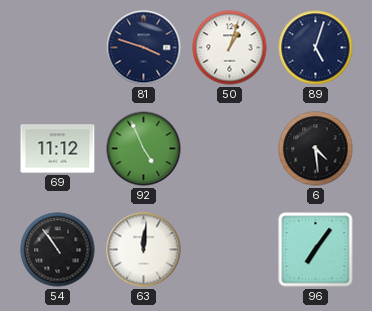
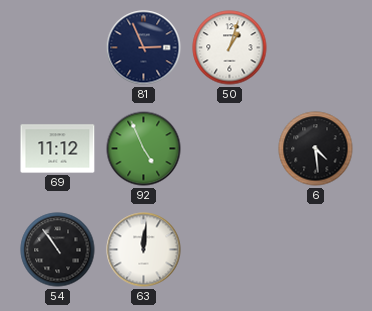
81: 3:48 -> 2:56 (144, 48)
89: 5:03 -> none (316, 48)
96: 7:06 -> none (316, 250)
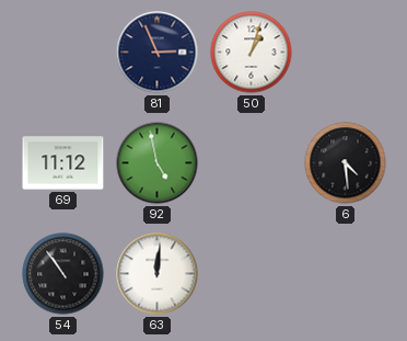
92: 4:56 -> 4:58 (158, 163)
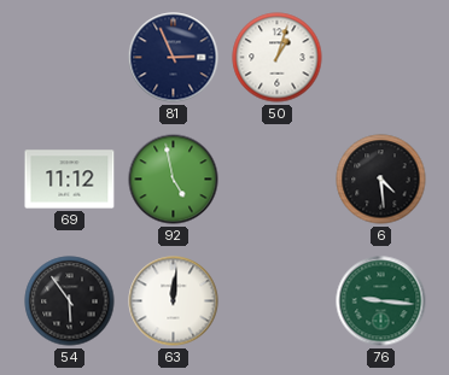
54: 10:54 -> 5:54 (70, 301)
76: none -> 9:16 (381, 301)
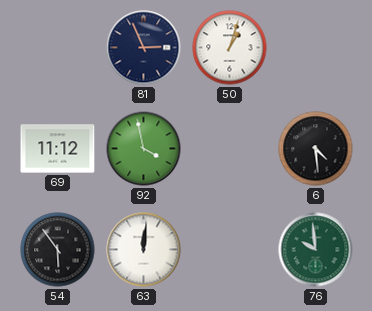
92: 4:58 -> 3:58 (144, 149)
76: 9:16 -> 9:59 (316, 250)
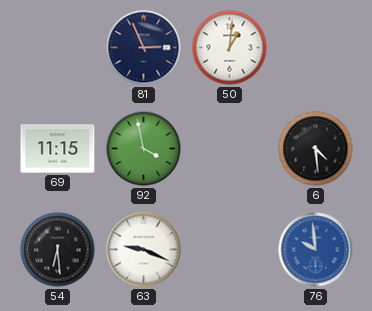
50: 1:03 -> 1:01 (230, 48)
69: 11:12 -> 11:15 (58, 149)
54: 5:54 -> 6:29 (58, 250)
63: 12:01 -> 9:19 (144, 250)
76 dial: green -> blue (316, 250)
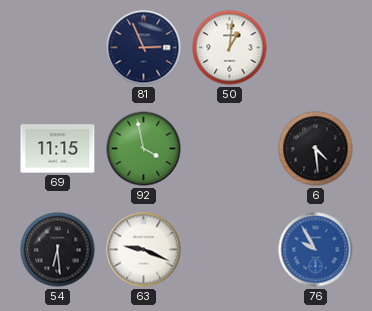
76: 9:59 -> 9:55 (316, 250)
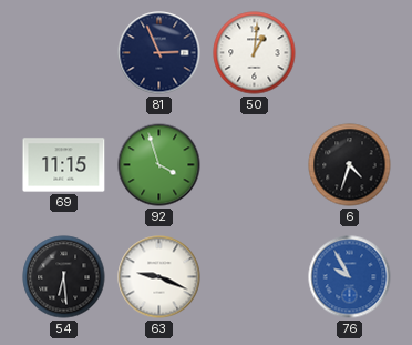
92: 3:58 -> 3:57 (159, 165)
6: 4:29 -> 4:33 (350, 165)
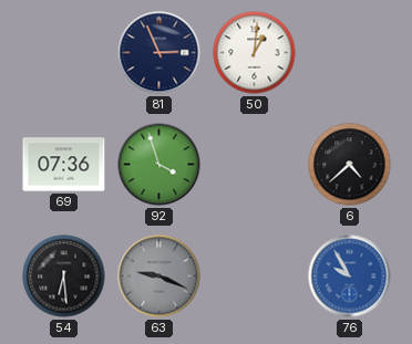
69: 11:15 -> 07:36 (64, 165)
6: 4:33 -> 4:38 (350, 165)
63 dial: white -> grey (159, 277)
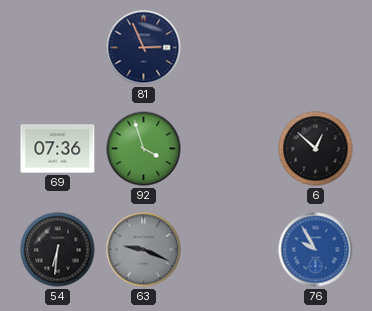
50: 1:01 -> none (255, 53)
6: 4:38 -> 12:52 (316, 149)
54: 6:29 -> 6:31 (58, 250)
